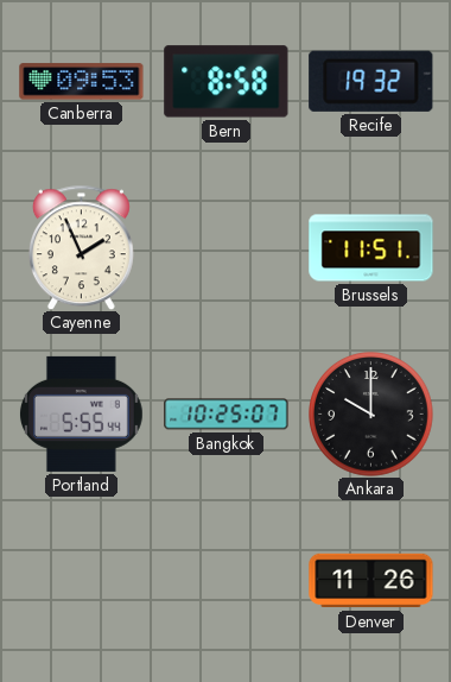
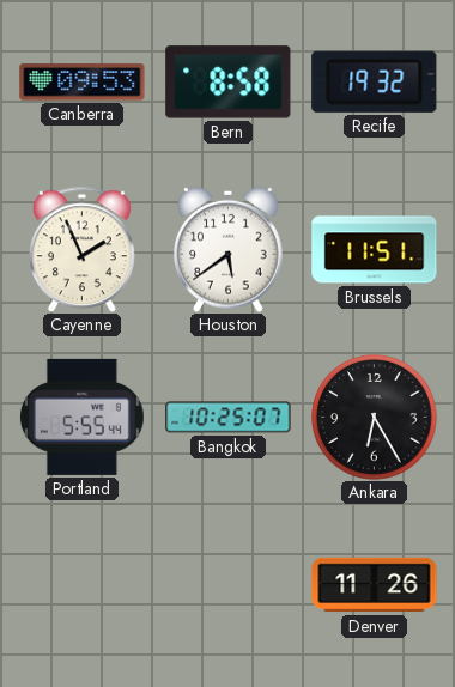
Houston: none -> 5:39 (229, 249)
Ankara: 10:00 -> 6:25 (375, 418)
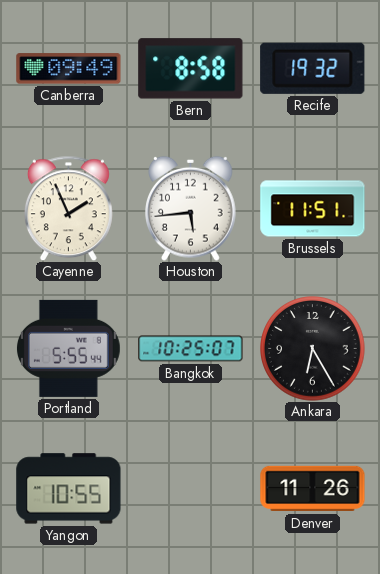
Canberra: 09:53 -> 09:49 (69, 69)
Houston: 5:39 -> 5:44 (191, 208)
Yangon: none -> 10:55 (69, 489)
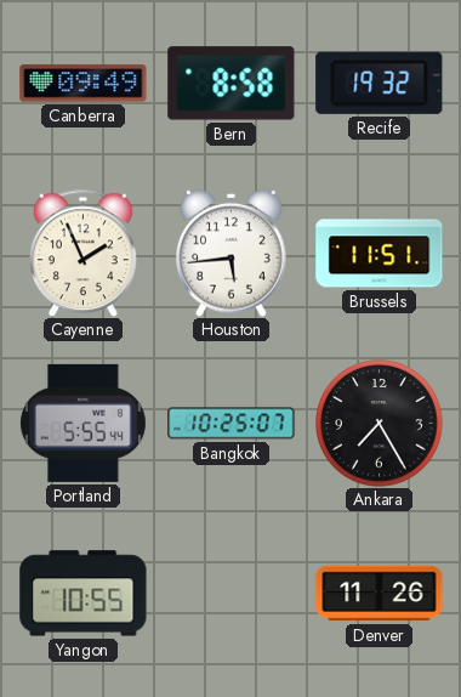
Ankara: 6:25 -> 7:25 (380, 424)
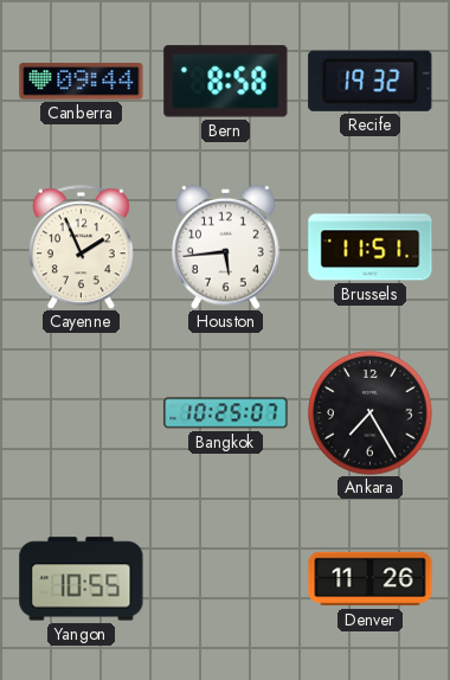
Canberra: 09:49 -> 09:44 (82, 82)
Portland: 5:55 -> none (82, 423)
